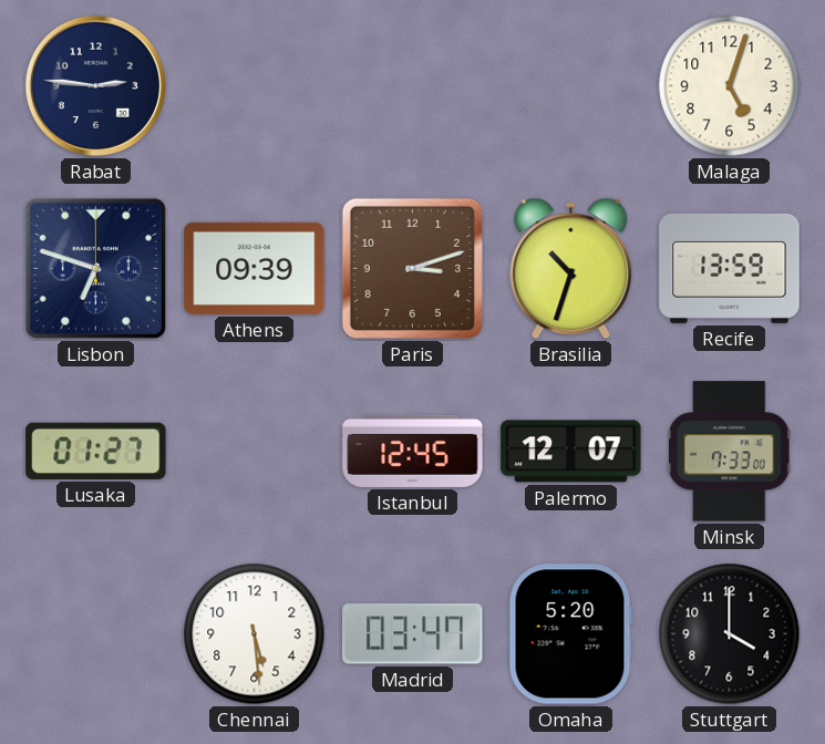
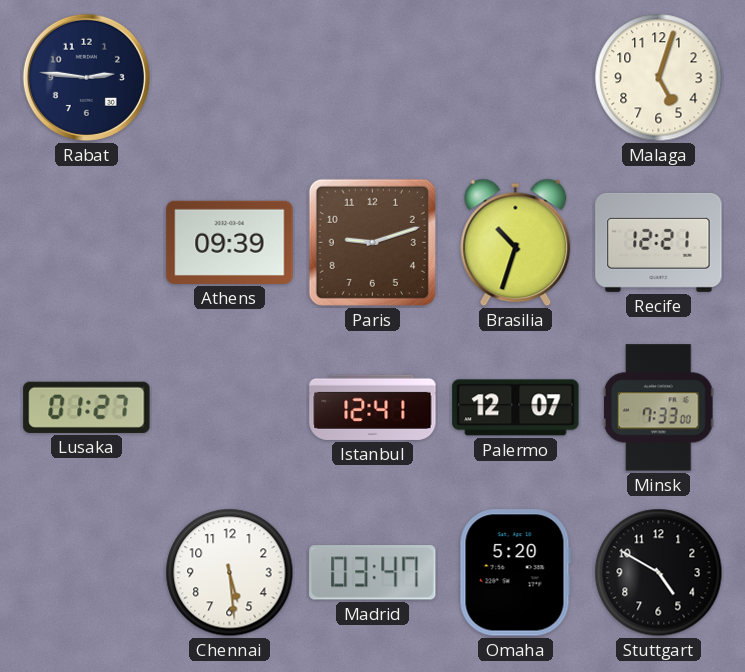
Lisbon: 6:48 -> none (95, 268)
Paris: 3:12 -> 9:12 (372, 242)
Recife: 13:59 -> 12:21 (659, 242)
Istanbul: 12:45 -> 12:41 (373, 407)
Stuttgart: 4:00 -> 4:50 (659, 573)
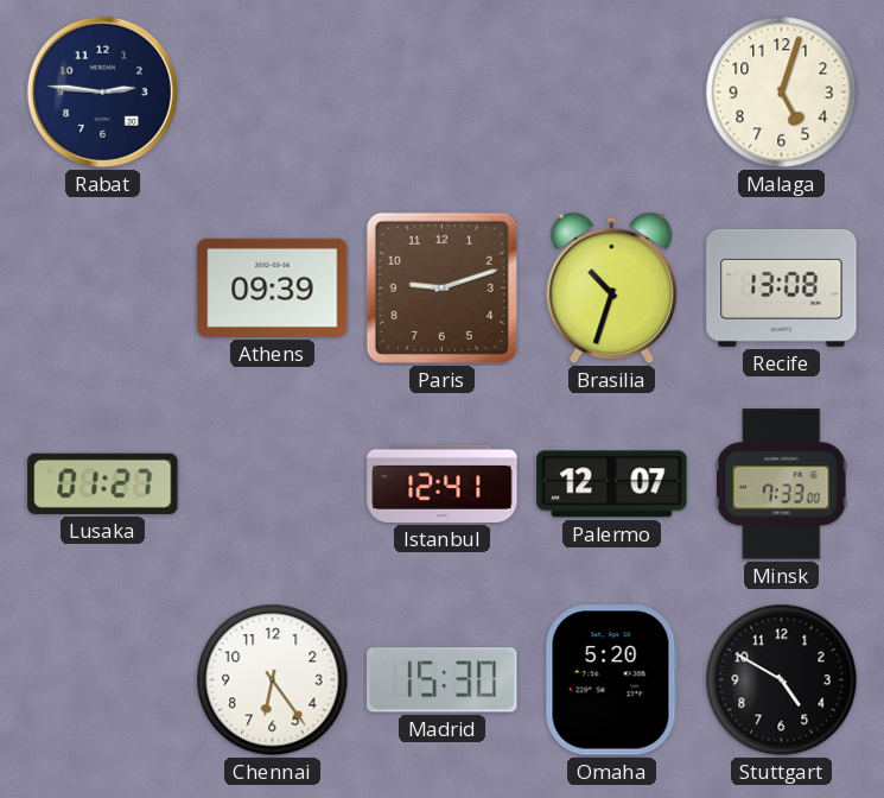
Recife: 12:21 -> 13:08 (782, 287)
Chennai: 5:29 -> 6:24 (273, 680)
Madrid: 03:47 -> 15:30 (443, 680)
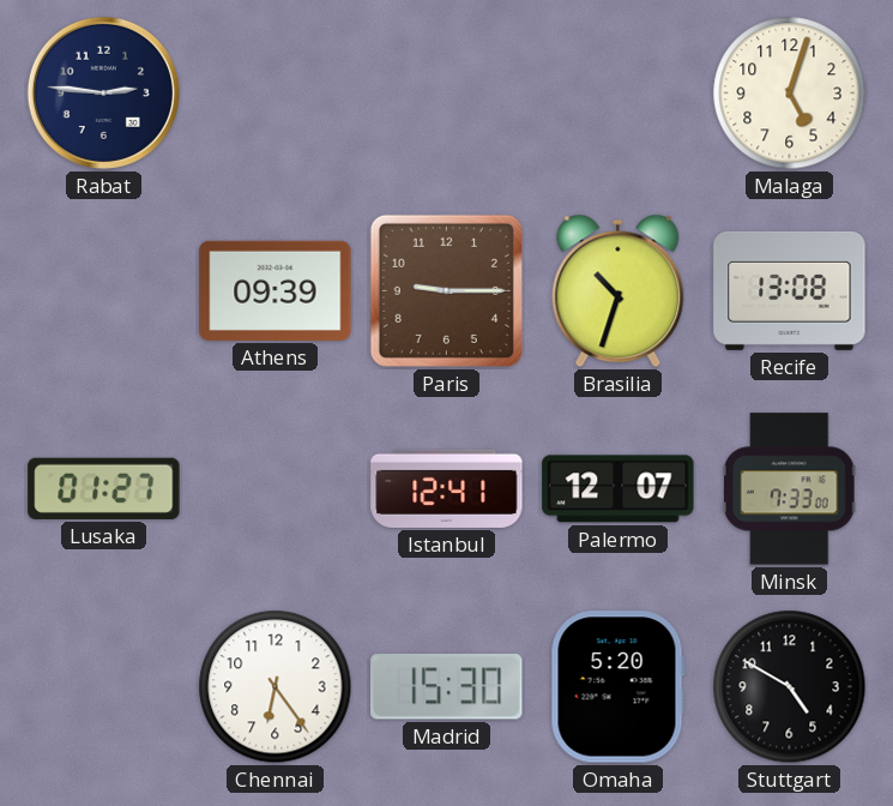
Paris: 9:12 -> 9:15 (446, 290)
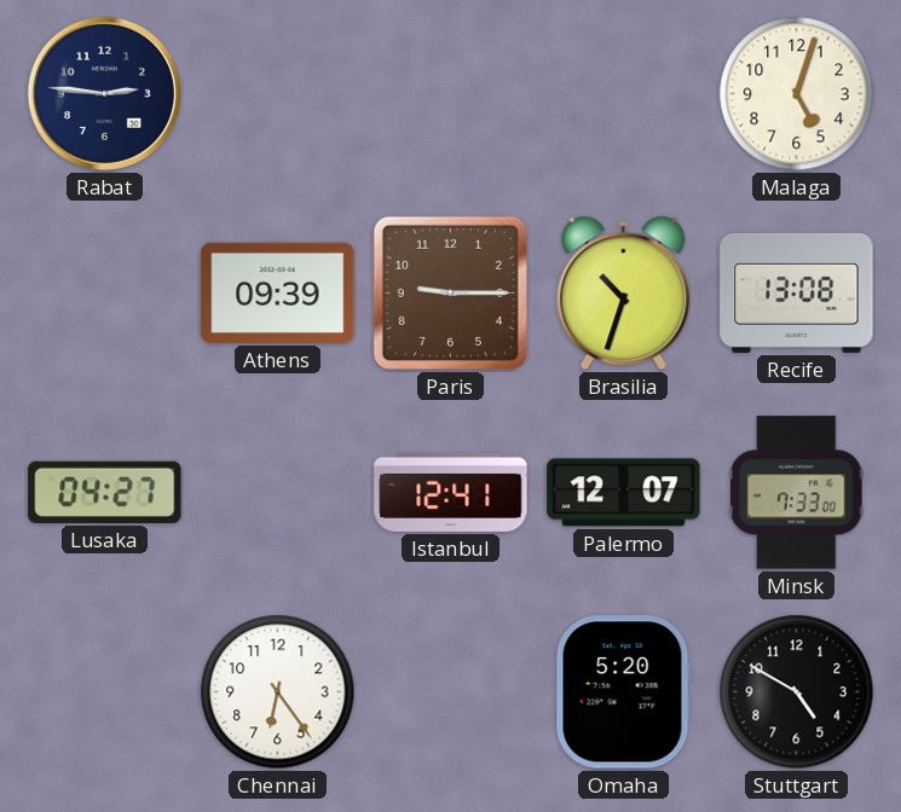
Lusaka: 01:27 -> 04:27 (105, 492)
Madrid: 15:30 -> none (447, 687)
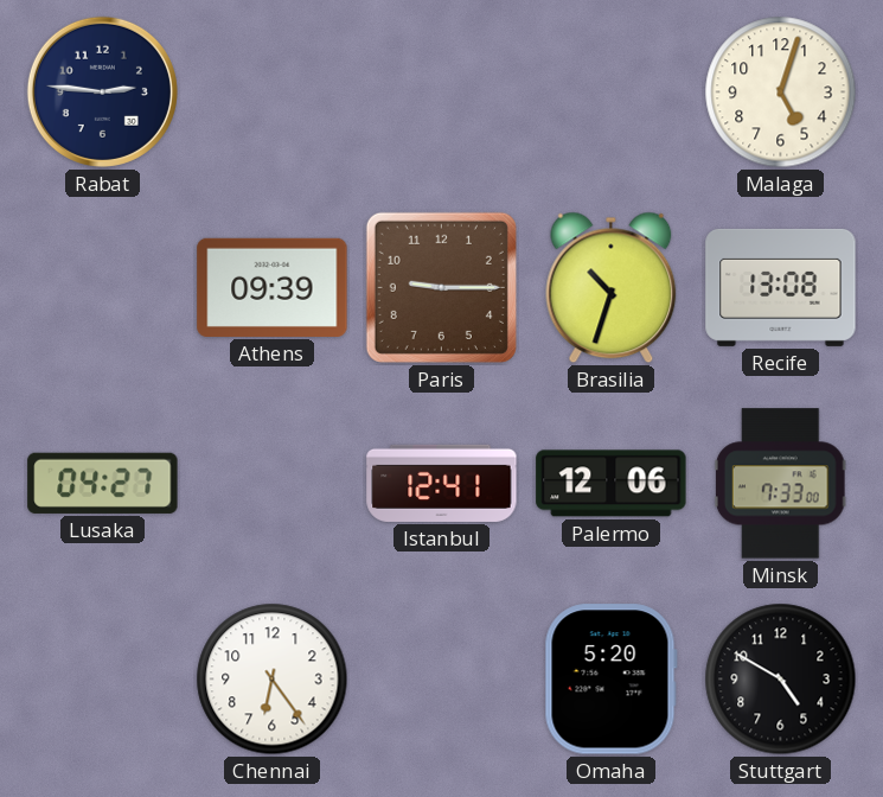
Palermo: 12:07 -> 12:06 (612, 484)
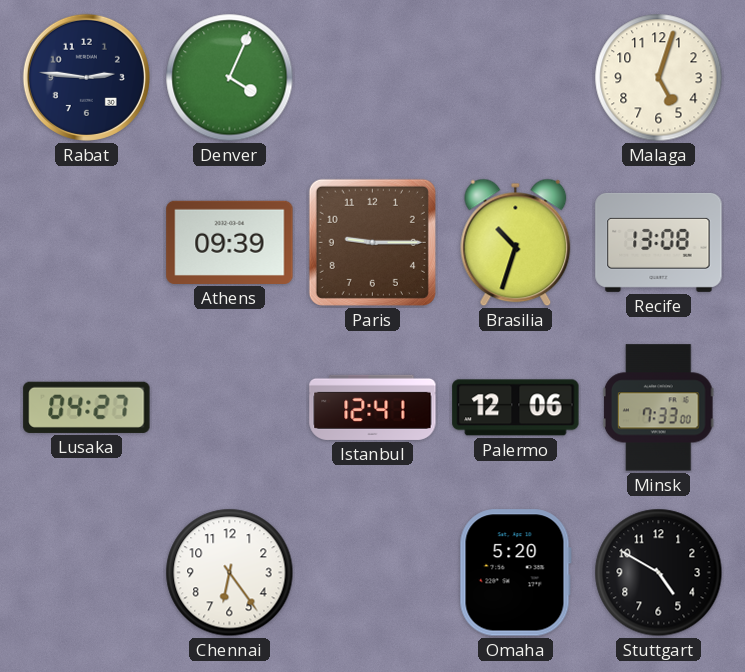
Denver: none -> 4:04 (230, 78)
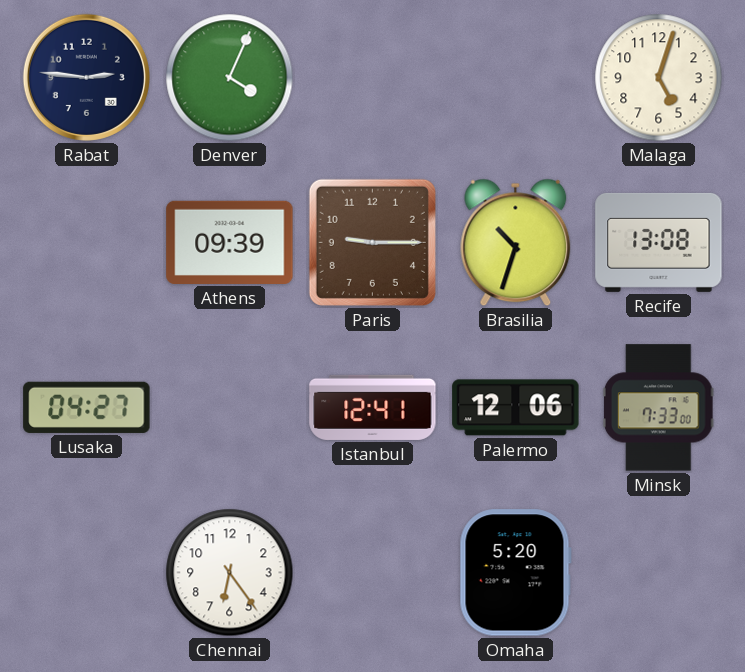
Stuttgart: 4:50 -> none (659, 573)
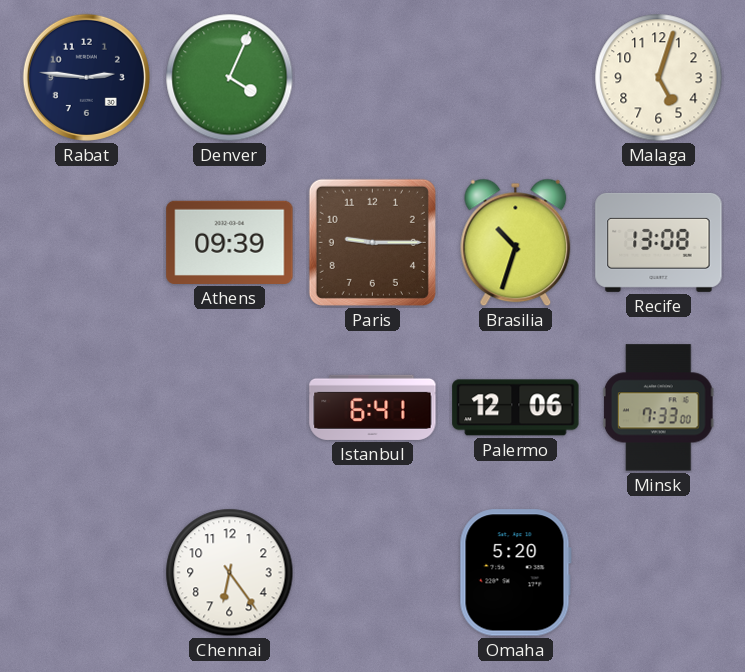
Lusaka: 04:27 -> none (87, 407)
Istanbul: 12:41 -> 6:41 (373, 407)
